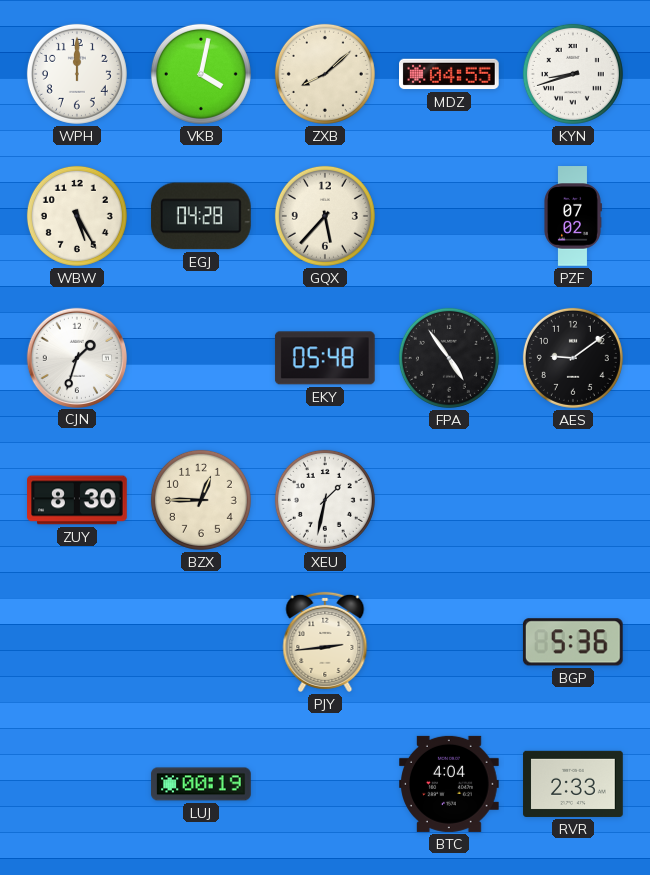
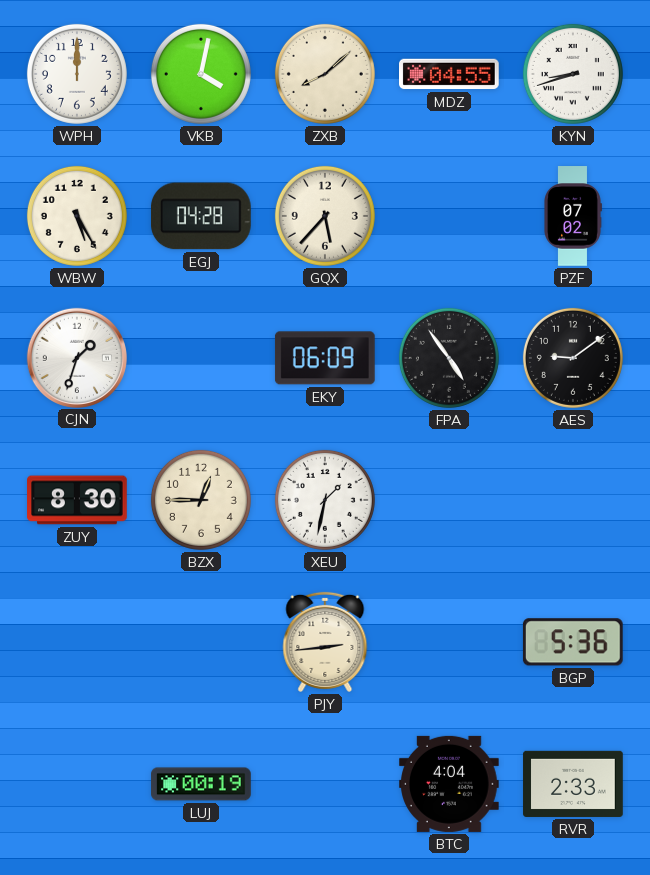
EKY: 05:48 -> 06:09 (325, 358)
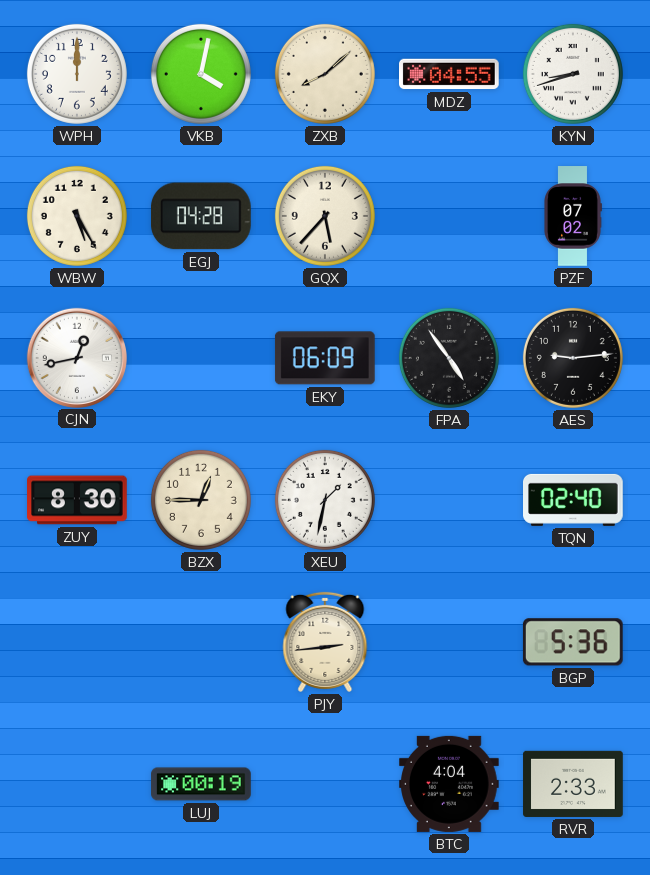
CJN: 1:33 -> 12:43 (76, 357)
AES: 9:09 -> 9:14 (573, 358)
TQN: none -> 02:40 (574, 500)
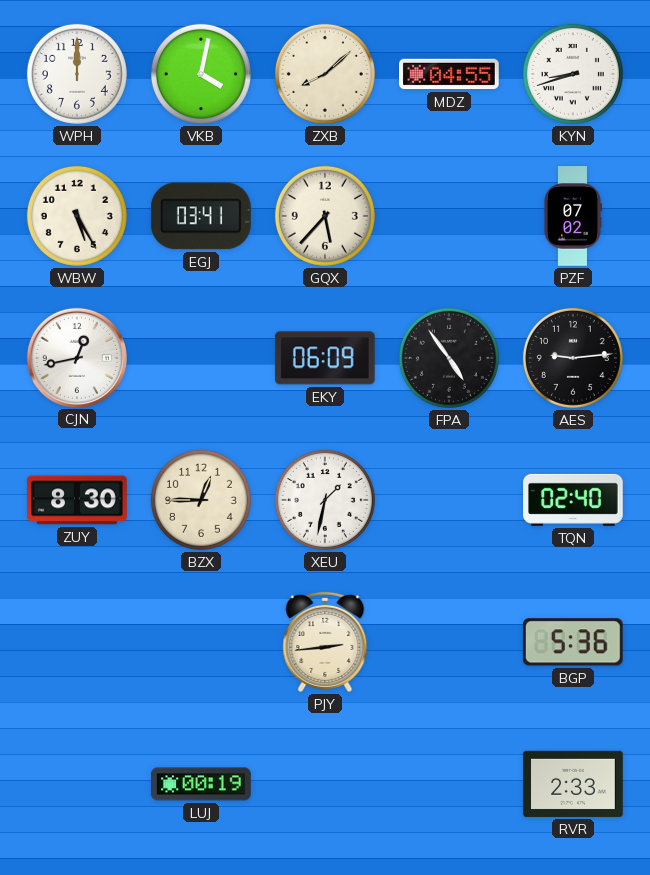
EGJ: 04:28 -> 03:41 (201, 216)
BTC: 4:04 -> none (450, 784)
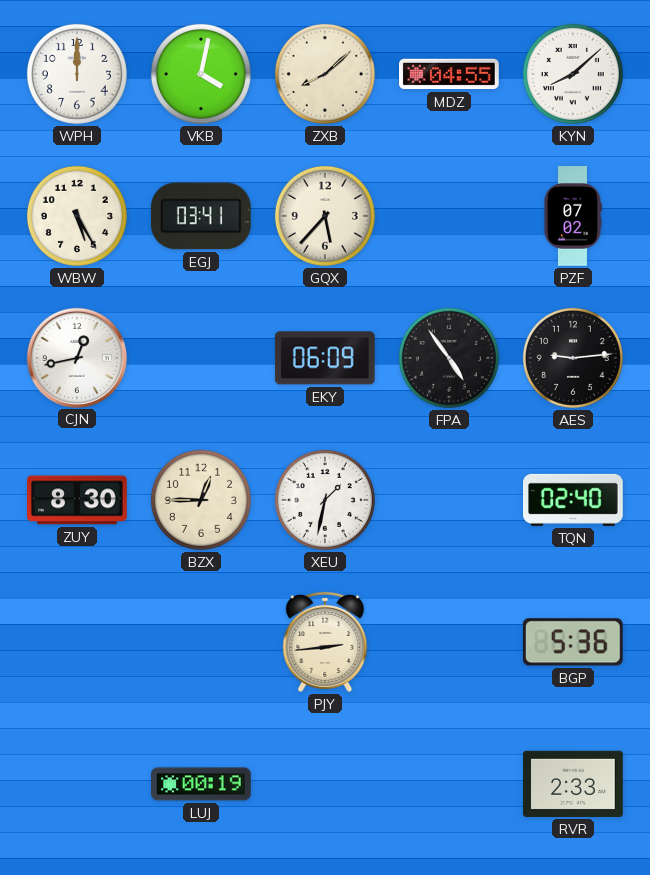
KYN: 8:42 -> 8:08 (573, 74)
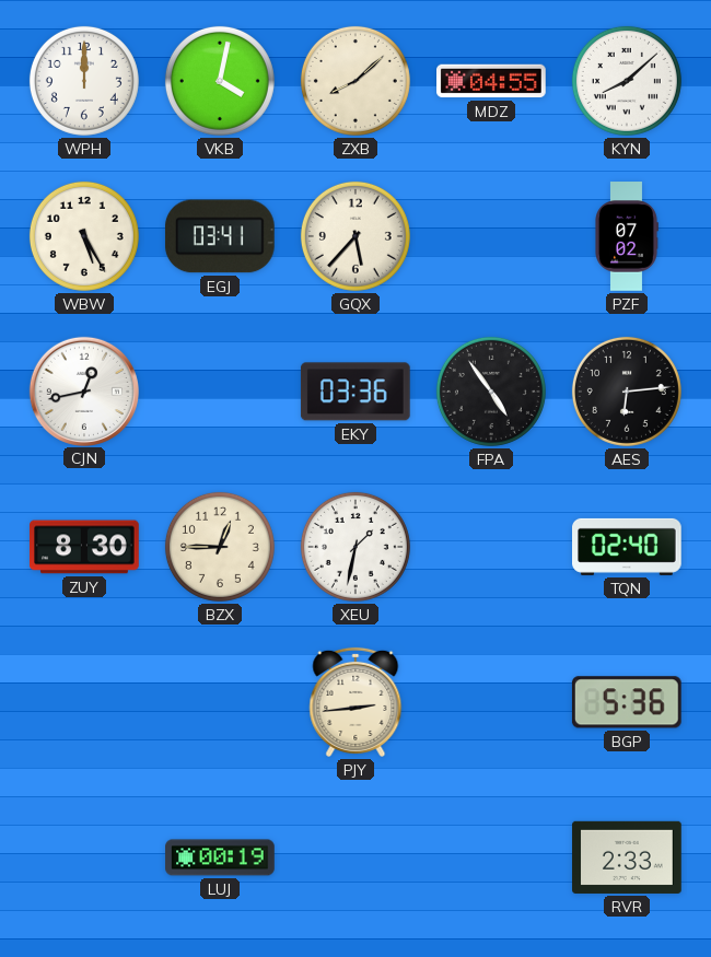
EKY: 06:09 -> 03:36 (355, 392)
AES: 9:14 -> 6:14 (627, 392)
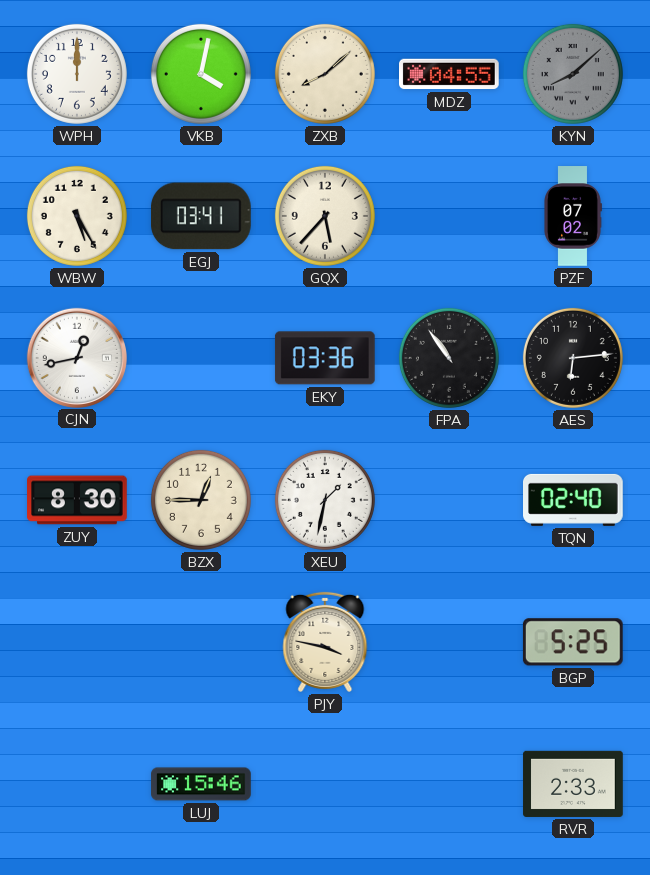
KYN dial: white -> grey (573, 74)
FPA: 4:54 -> 10:54 (449, 358)
PJY: 2:44 -> 3:47 (325, 642)
BGP: 5:36 -> 5:25 (573, 642)
LUJ: 00:19 -> 15:46 (201, 784)
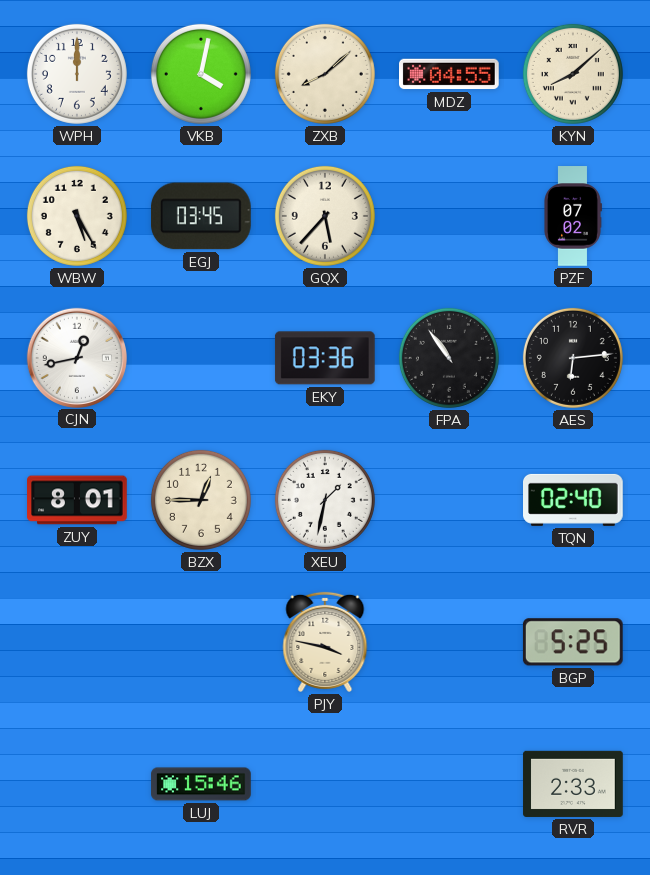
KYN dial: grey -> cream (573, 74)
EGJ: 03:41 -> 03:45 (201, 216)
ZUY: 8:30 -> 8:01 (77, 500)
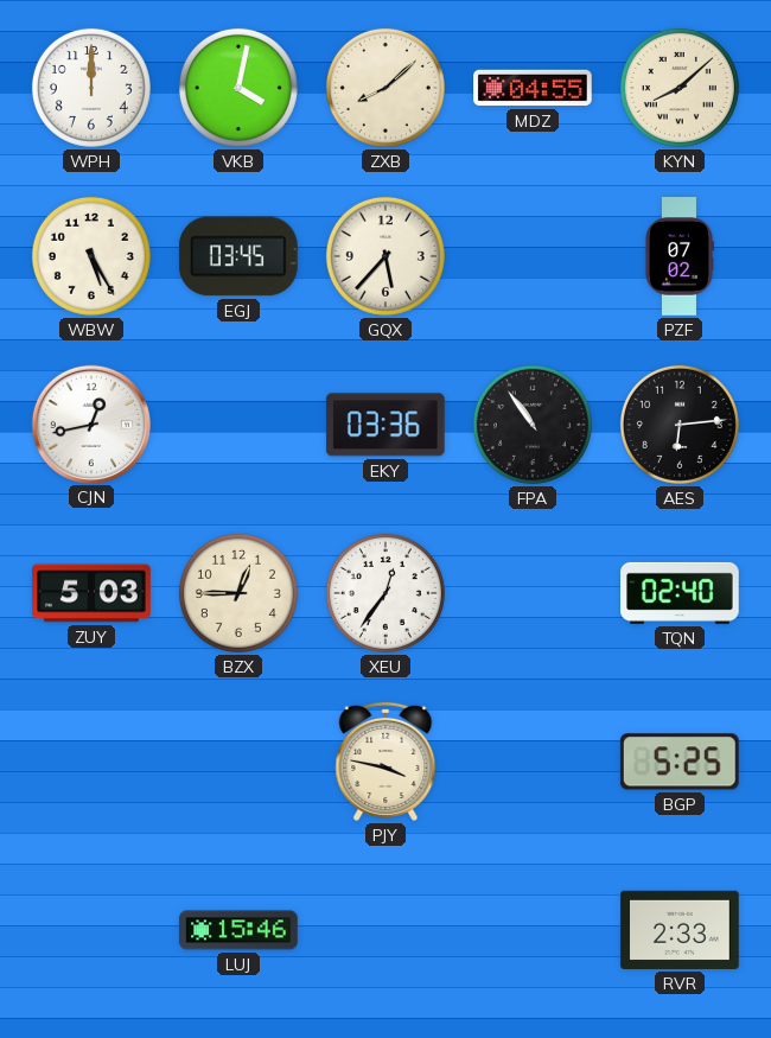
ZUY: 8:01 -> 5:03 (91, 593)
XEU: 1:32 -> 12:36 (385, 593)
